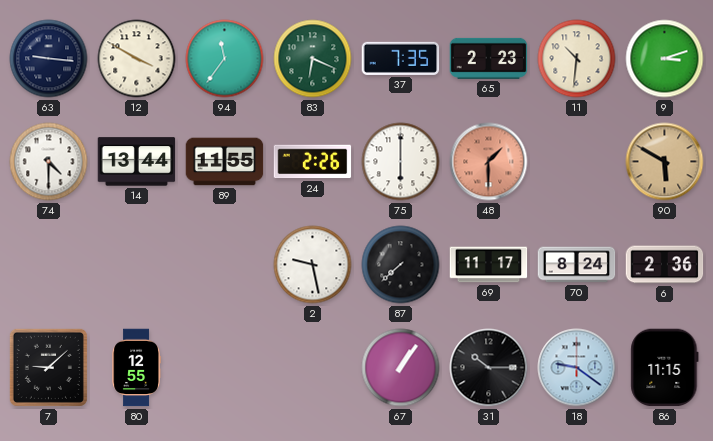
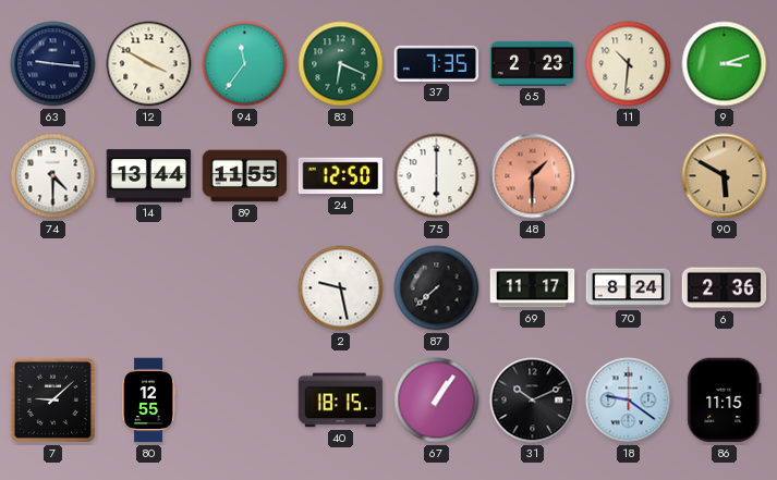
24: 2:26 -> 12:50 (341, 176)
40: none -> 18:15 (341, 401)
31: 10:15 -> 10:11 (533, 401)
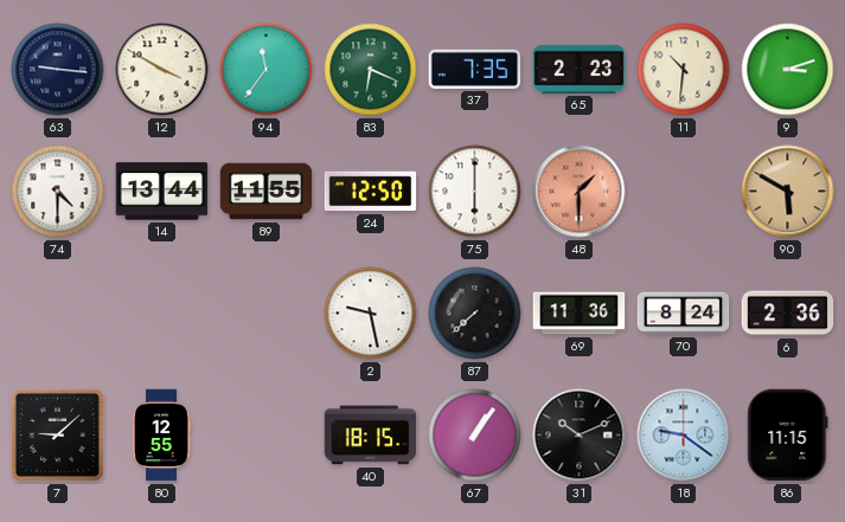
69: 11:17 -> 11:36 (580, 314)
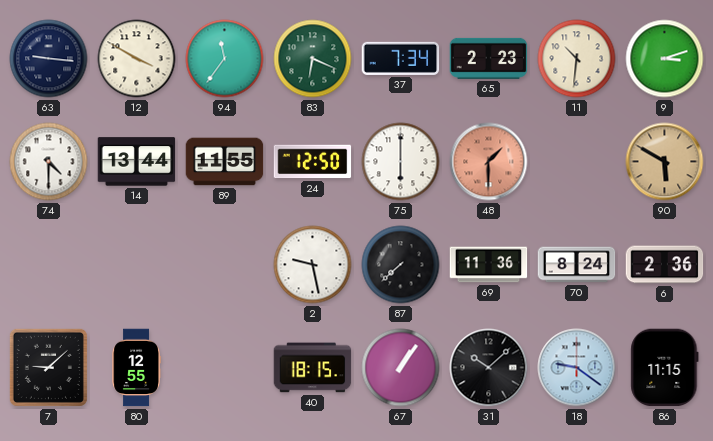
37: 7:35 -> 7:34 (401, 58)
31: 10:11 -> 10:08 (489, 368)
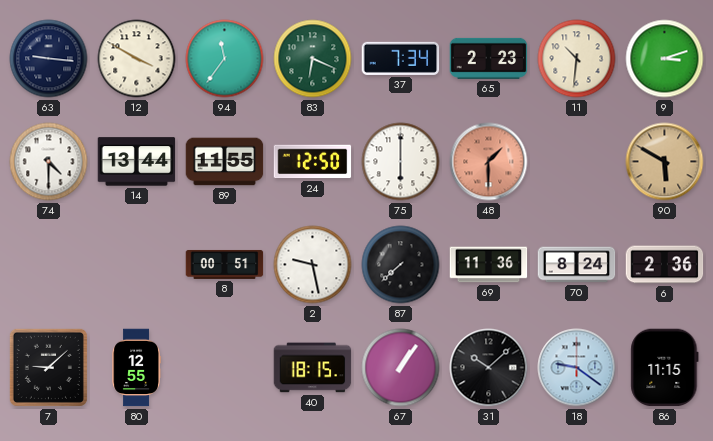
8: none -> 00:51 (225, 264)
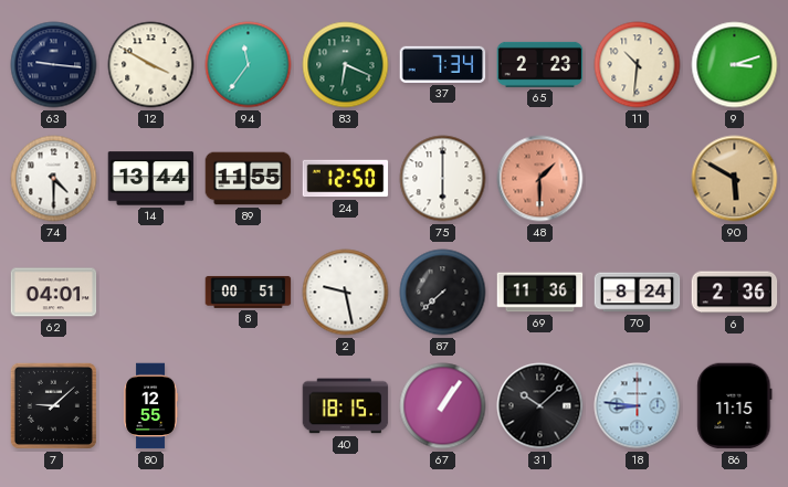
62: none -> 04:01 (54, 293)
18: 9:21 -> 8:46 (638, 406)
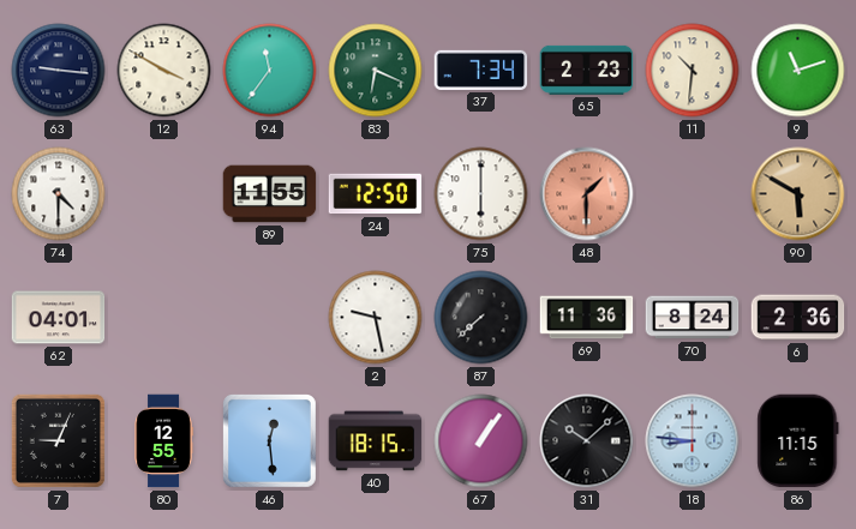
9: 3:12 -> 11:12 (798, 71)
14: 13:44 -> none (151, 179)
8: 00:51 -> none (249, 292)
7: 9:08 -> 9:04 (58, 440)
46: none -> 12:29 (270, 441)
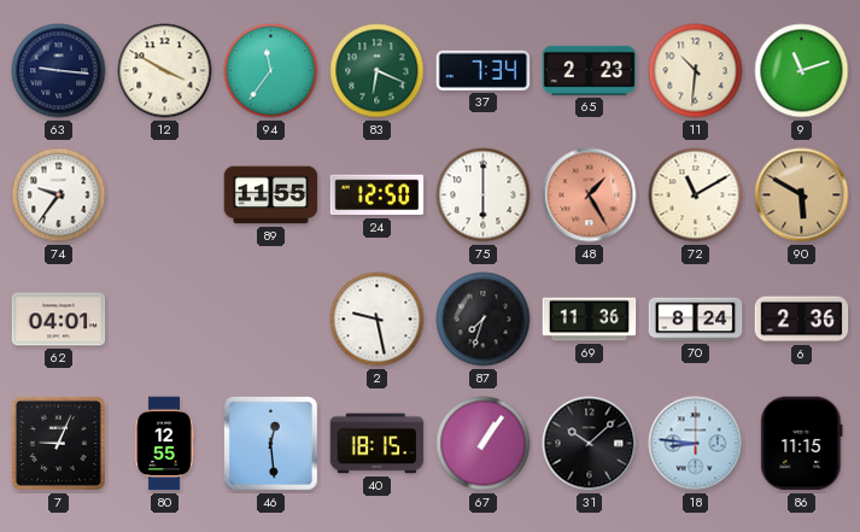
74: 4:30 -> 9:36 (59, 195)
48: 1:30 -> 1:25 (590, 195)
72: none -> 11:10 (696, 195)
87: 7:38 -> 7:33 (484, 320)
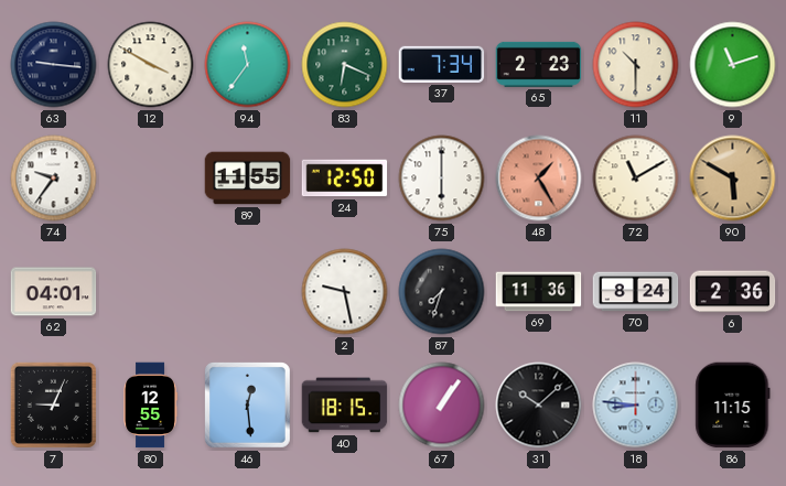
11: 10:31 -> 10:30 (636, 65)
